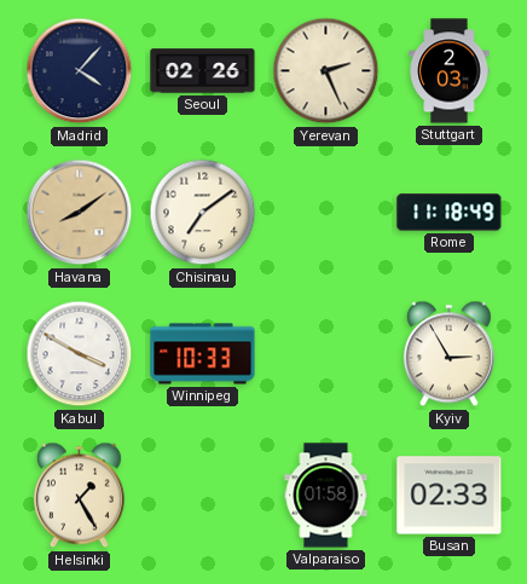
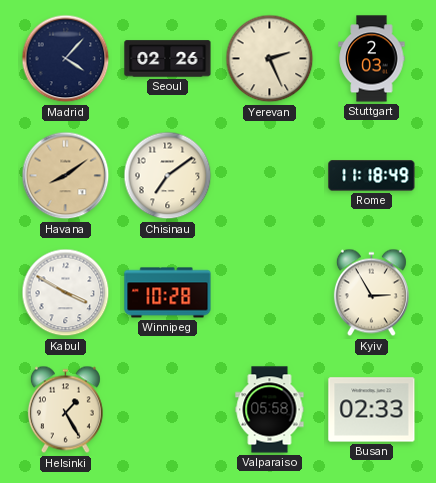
Winnipeg: 10:33 -> 10:28 (168, 293)
Valparaiso: 01:58 -> 05:58 (270, 410)
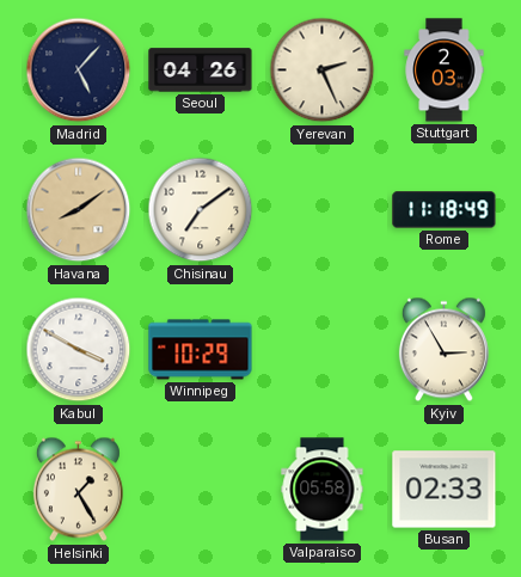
Madrid: 4:07 -> 5:07 (79, 70)
Seoul: 02:26 -> 04:26 (201, 70)
Winnipeg: 10:28 -> 10:29 (201, 350)
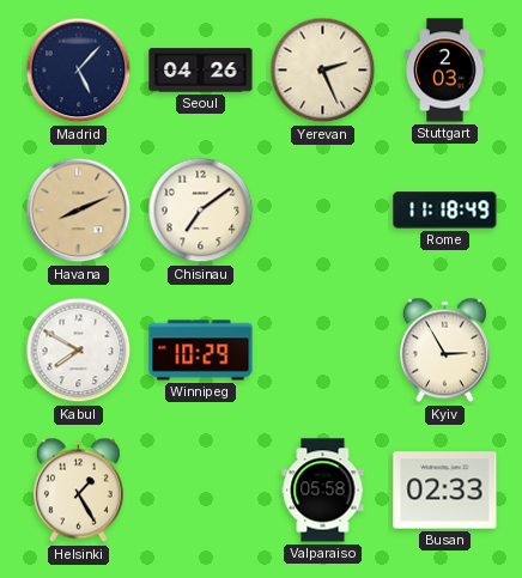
Havana: 8:09 -> 8:11 (79, 211)
Kabul: 3:50 -> 7:50 (79, 351)
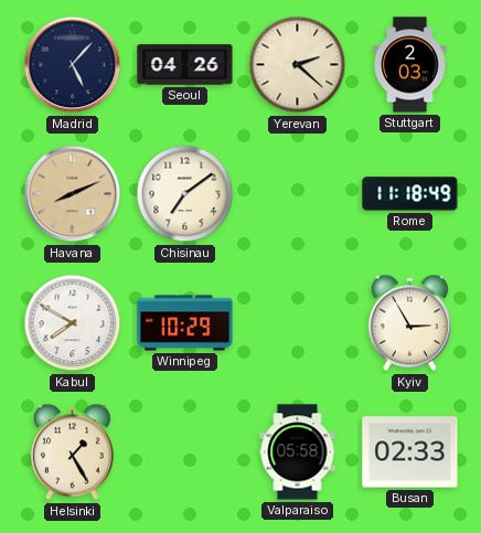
Yerevan: 2:26 -> 2:22 (298, 65)
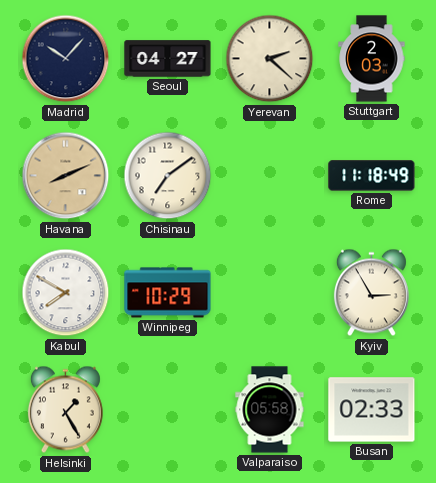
Madrid: 5:07 -> 10:07 (66, 59)
Seoul: 04:26 -> 04:27 (168, 59)
